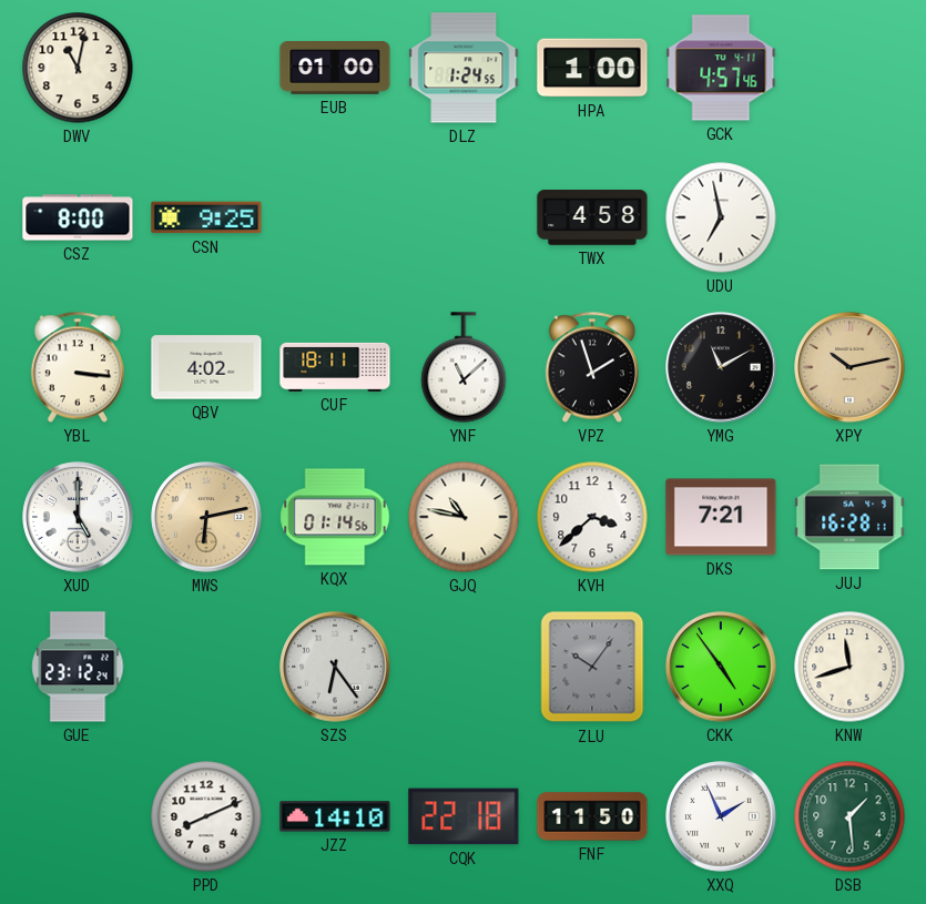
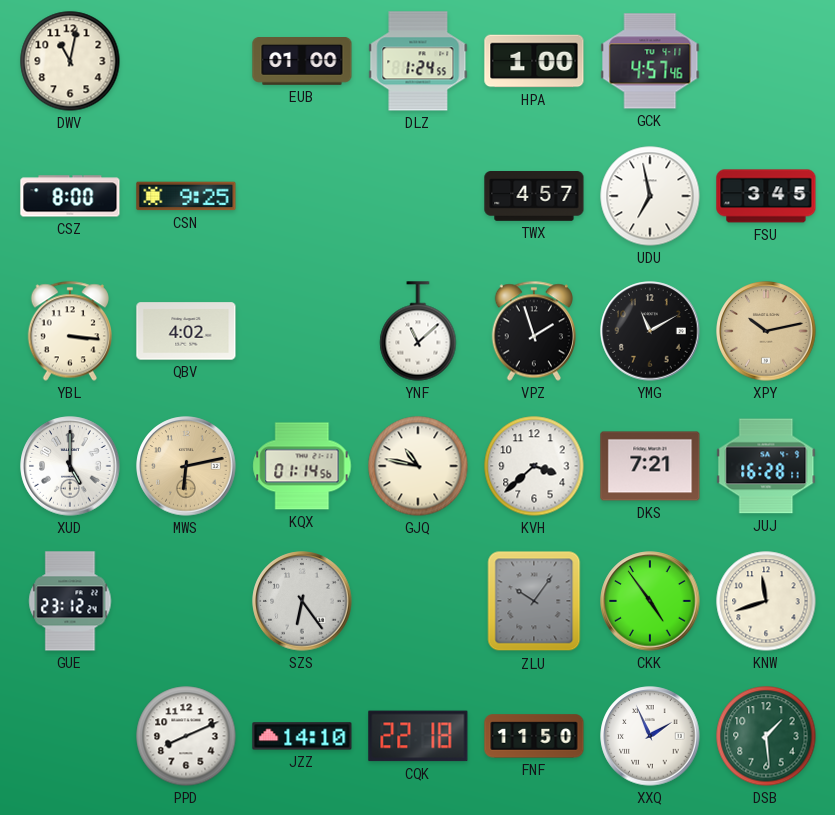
TWX: 4:58 -> 4:57 (534, 197)
FSU: none -> 3:45 (766, 196)
CUF: 18:11 -> none (335, 367)
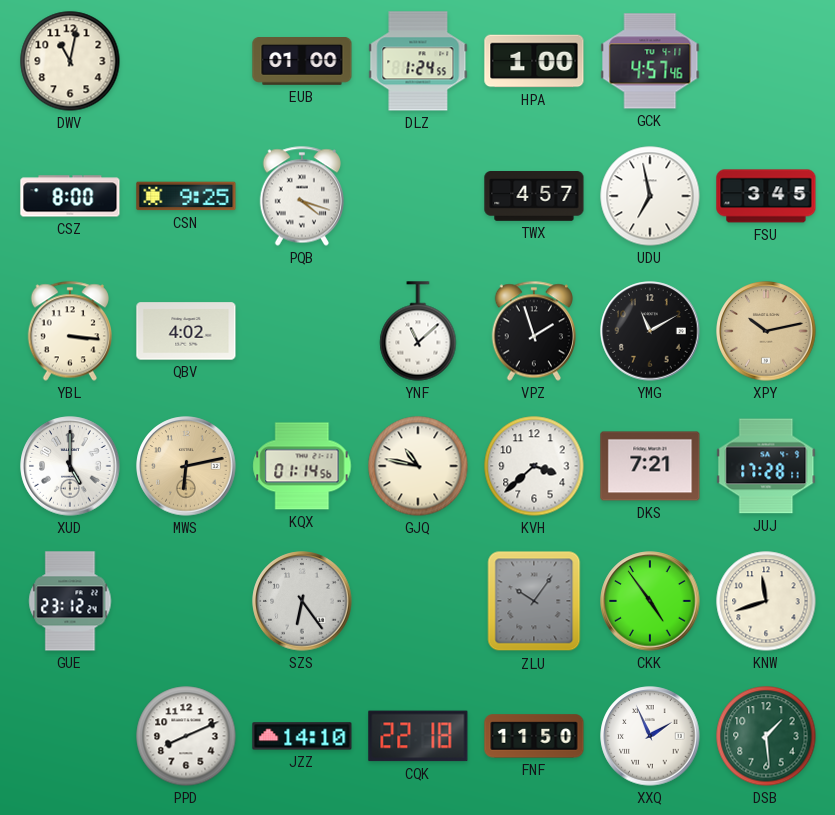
PQB: none -> 4:18 (301, 196)
JUJ: 16:28 -> 17:28 (766, 466)
